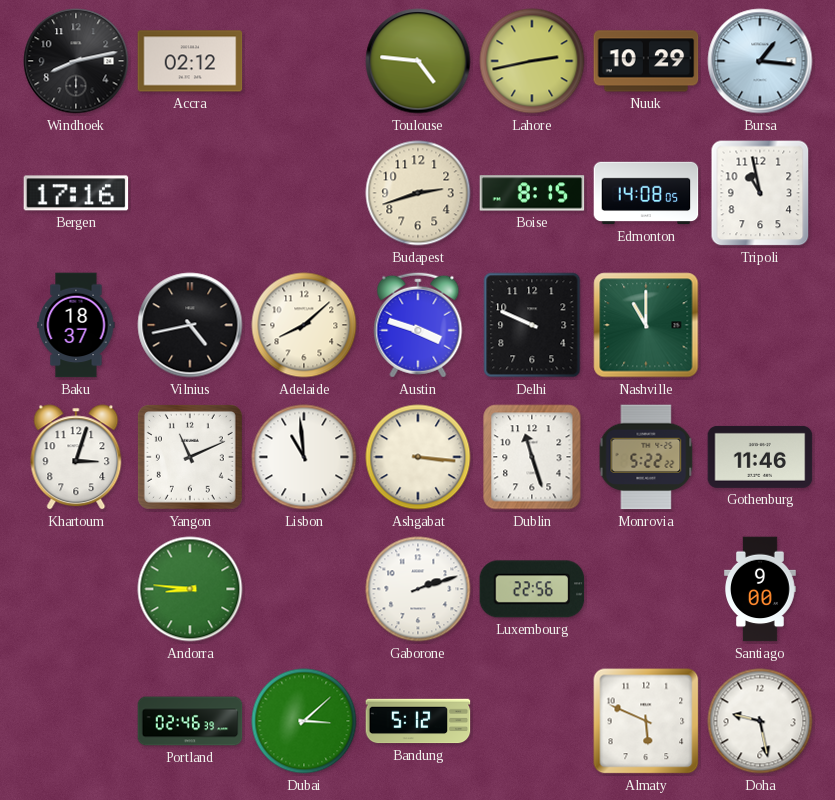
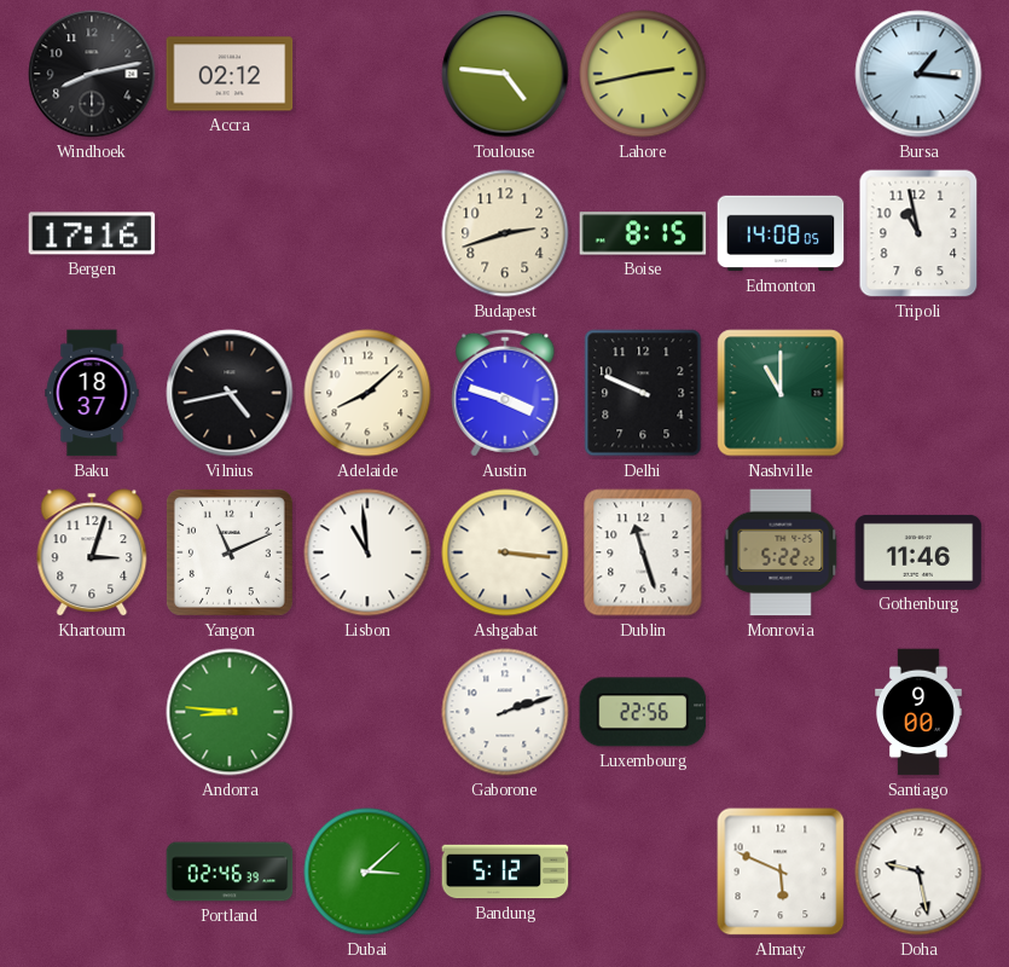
Nuuk: 10:29 -> none (646, 61)
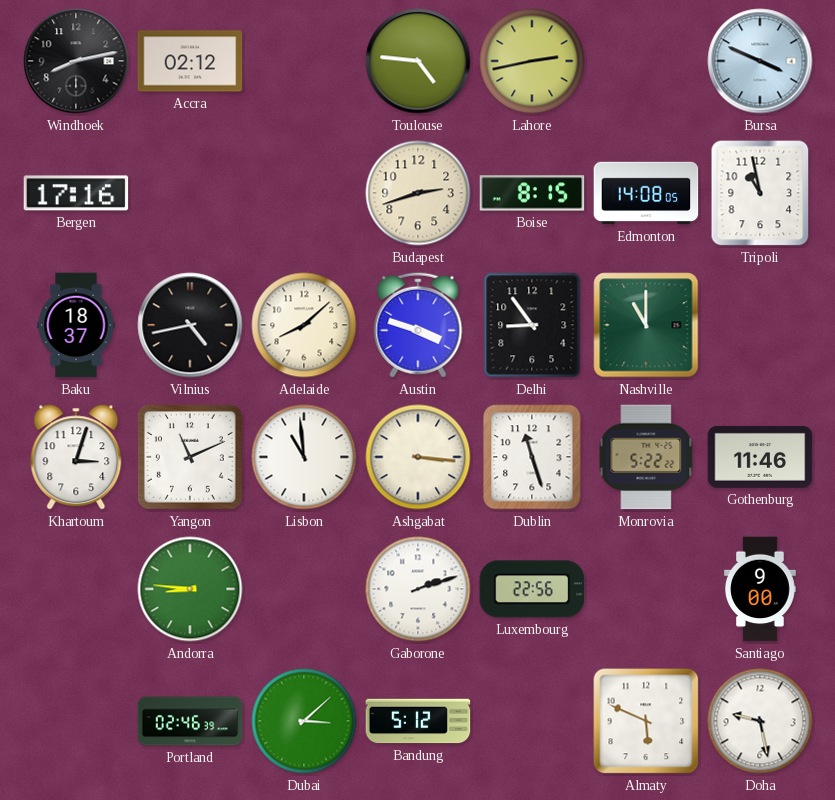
Bursa: 1:16 -> 3:49 (760, 61)
Delhi: 9:49 -> 8:54 (532, 325)
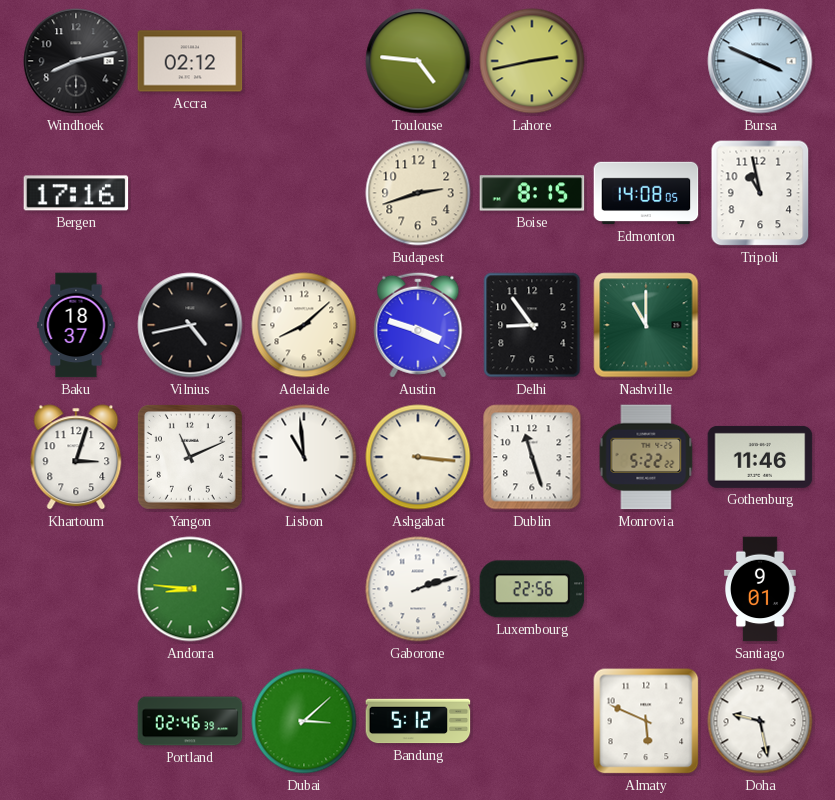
Santiago: 9:00 -> 9:01 (760, 589)
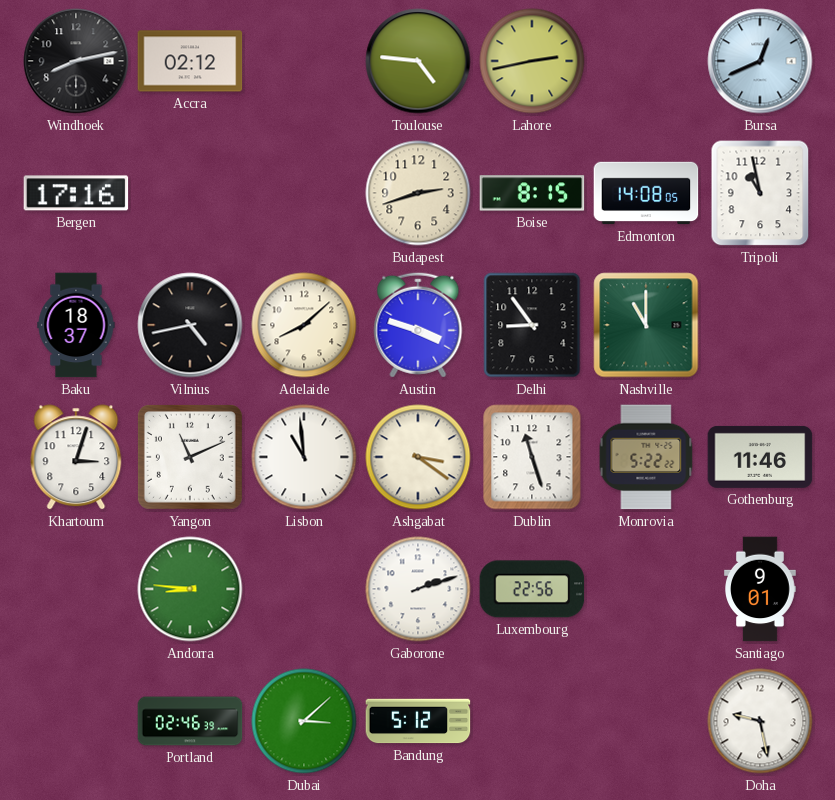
Bursa: 3:49 -> 12:41 (760, 61)
Ashgabat: 3:16 -> 3:21 (418, 457)
Almaty: 5:49 -> none (646, 721)
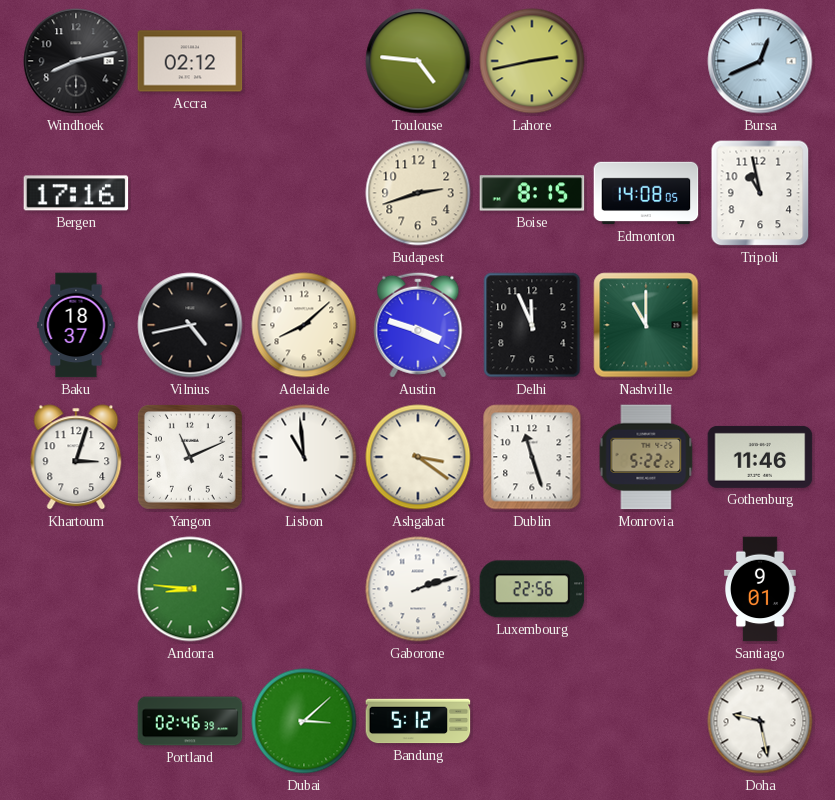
Delhi: 8:54 -> 11:56 (532, 325)
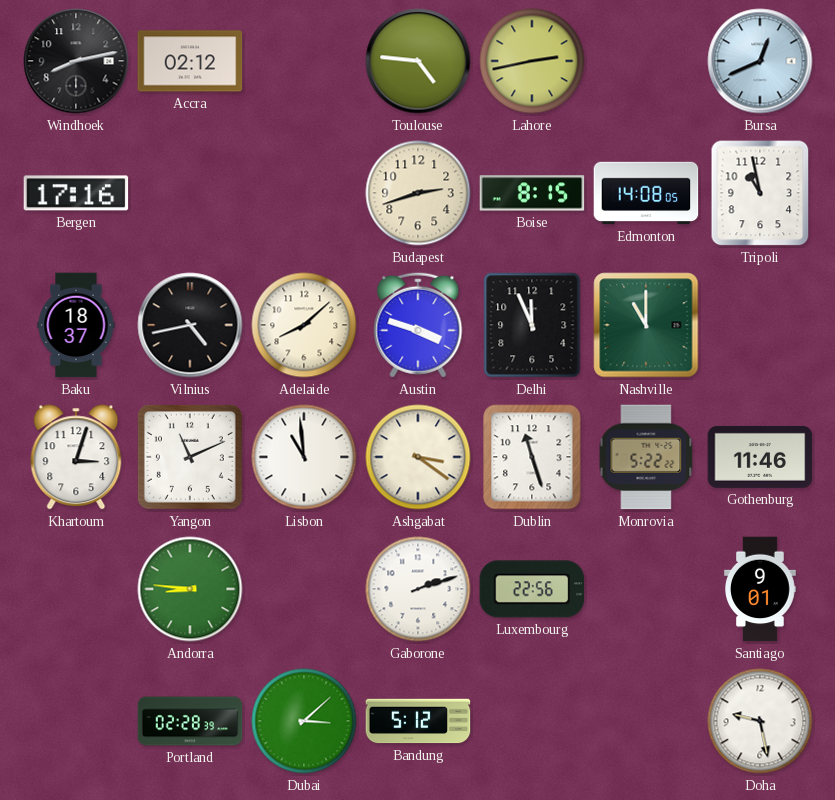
Portland: 02:46 -> 02:28 (190, 721)
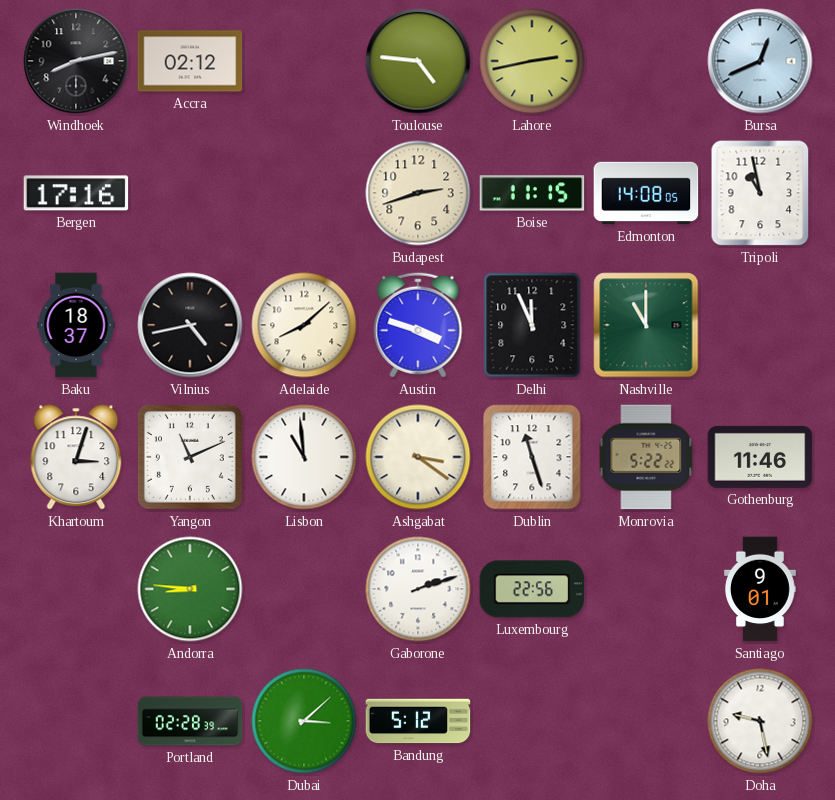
Boise: 8:15 -> 11:15 (532, 193)
